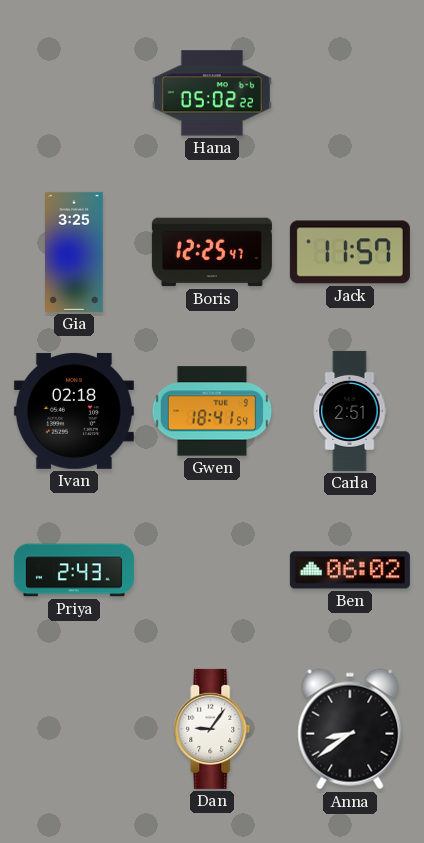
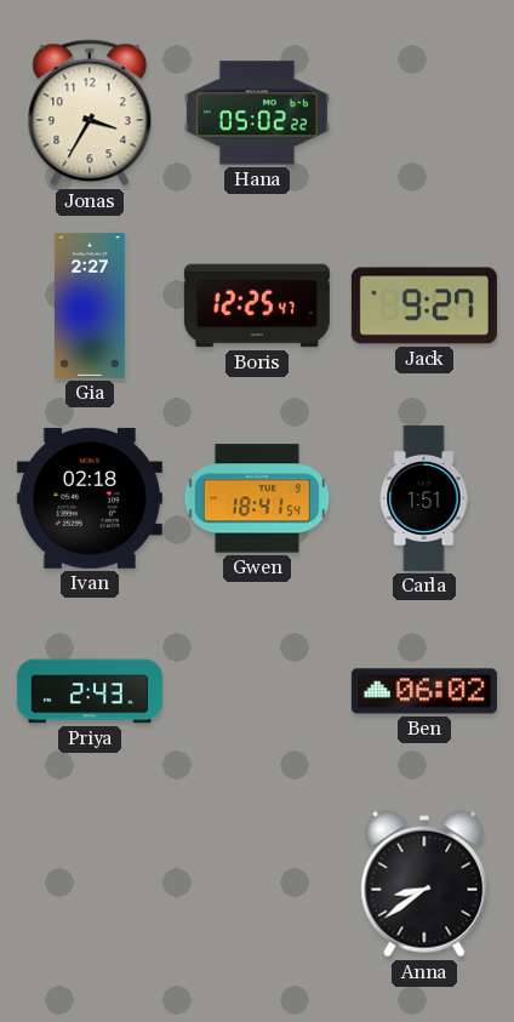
Jonas: none -> 3:35 (90, 113)
Gia: 3:25 -> 2:27 (91, 306)
Jack: 11:57 -> 9:27 (424, 306)
Carla: 2:51 -> 1:51 (424, 498)
Dan: 9:06 -> none (212, 729)
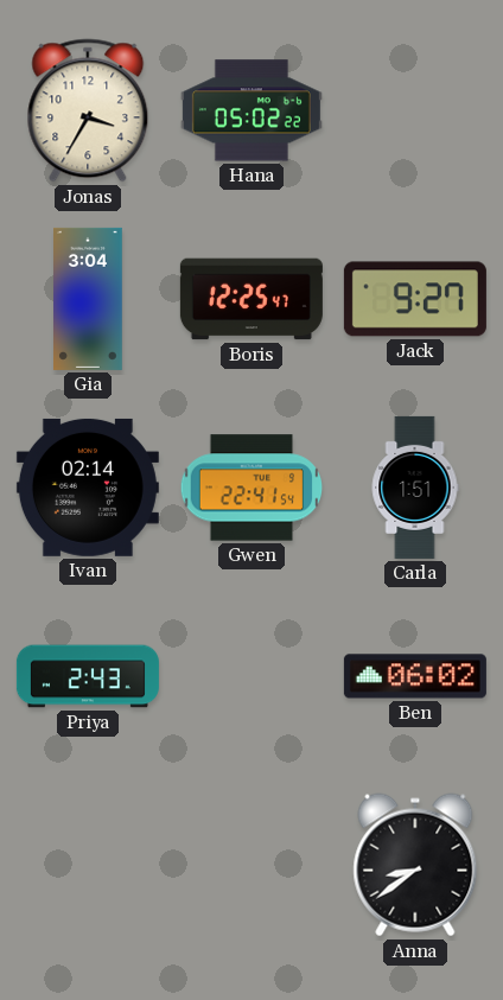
Gia: 2:27 -> 3:04 (89, 299)
Ivan: 02:18 -> 02:14 (88, 488)
Gwen: 18:41 -> 22:41 (251, 488)
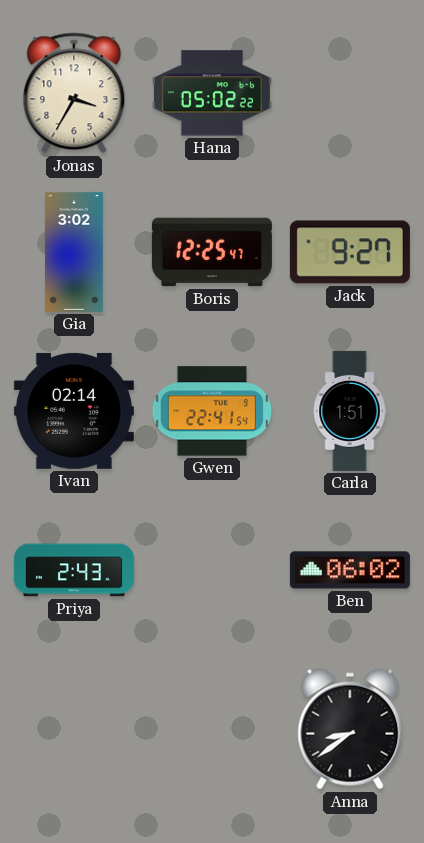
Gia: 3:04 -> 3:02 (75, 252)
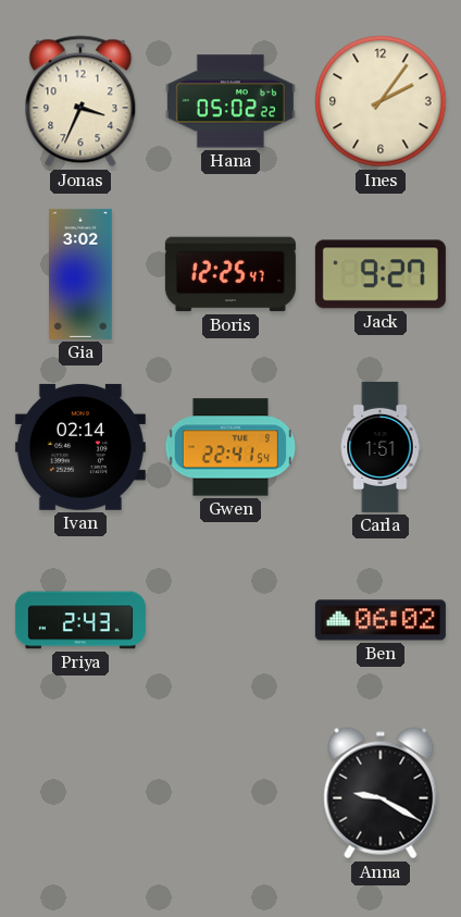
Jonas: 3:35 -> 3:34 (80, 101)
Ines: none -> 2:06 (381, 101)
Anna: 8:39 -> 9:20 (381, 793)
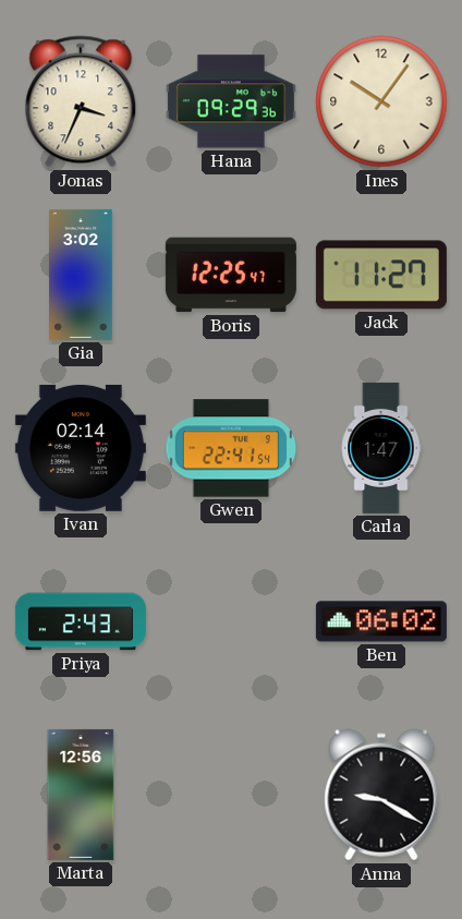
Hana: 05:02 -> 09:29 (231, 101)
Ines: 2:06 -> 10:06 (381, 101)
Jack: 9:27 -> 11:27 (381, 275)
Carla: 1:51 -> 1:47 (381, 448)
Marta: none -> 12:56 (81, 795)
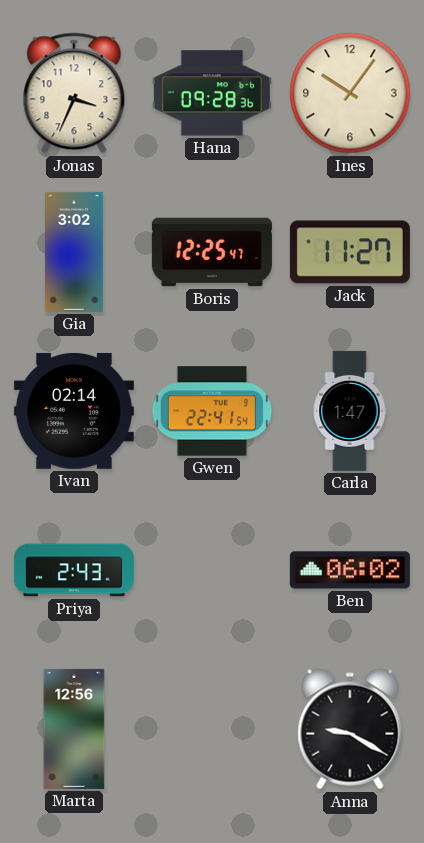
Hana: 09:29 -> 09:28 (212, 93)
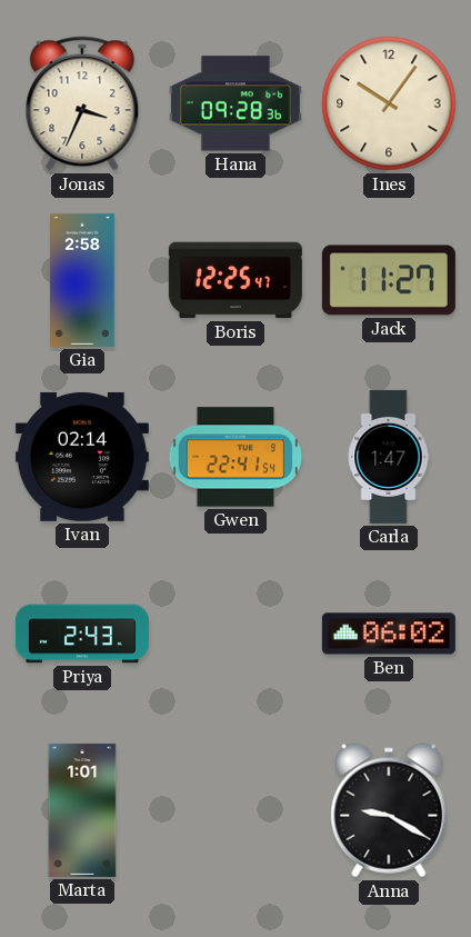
Gia: 3:02 -> 2:58 (83, 280)
Marta: 12:56 -> 1:01 (82, 810)
